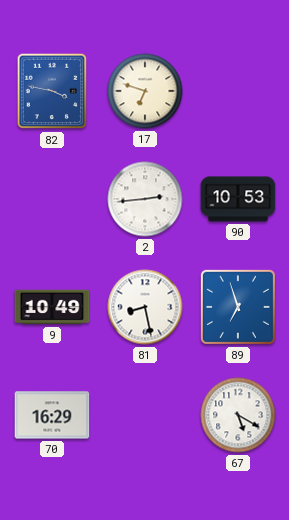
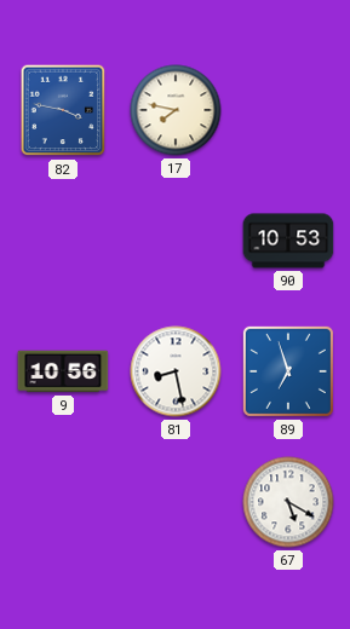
17: 6:48 -> 7:47 (176, 110)
2: 2:44 -> none (145, 199)
9: 10:49 -> 10:56 (63, 371)
70: 16:29 -> none (52, 415)
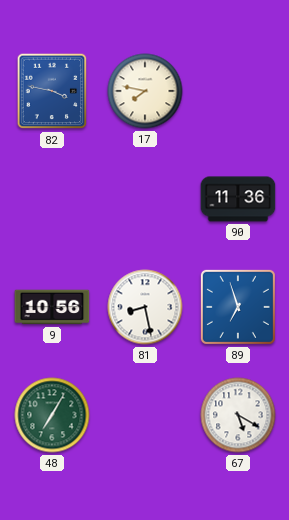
90: 10:53 -> 11:36 (238, 199)
48: none -> 7:05 (52, 415)
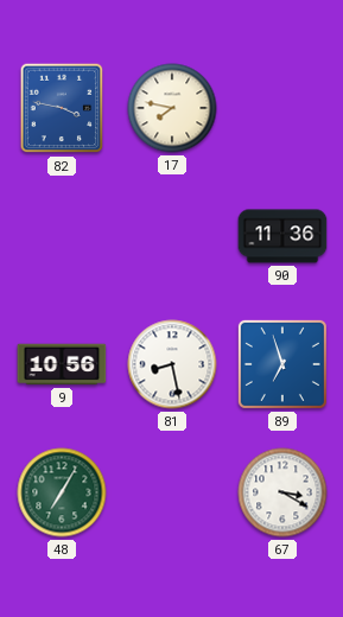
67: 5:20 -> 3:20 (282, 492)
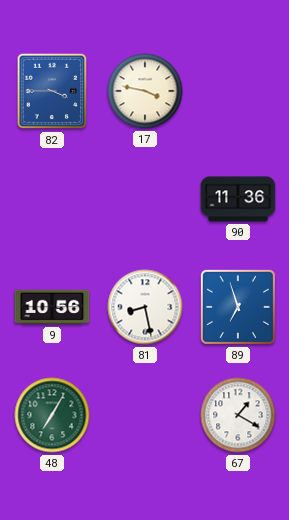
82: 3:47 -> 3:45 (52, 91)
17: 7:47 -> 3:47 (145, 91)
67: 3:20 -> 1:20 (238, 415)
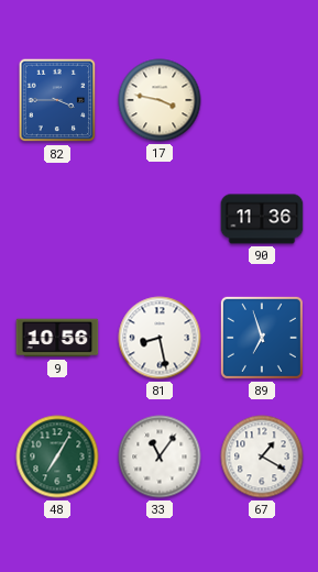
33: none -> 11:06 (160, 457)
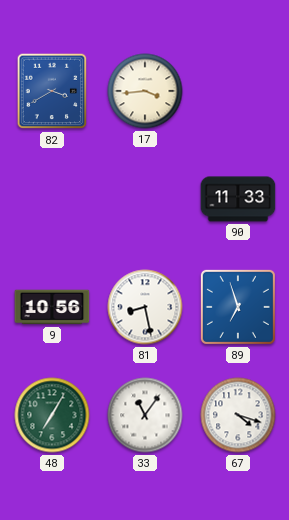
82: 3:45 -> 3:40 (52, 91)
17: 3:47 -> 3:44 (145, 91)
90: 11:36 -> 11:33 (238, 199)
67: 1:20 -> 4:18 (238, 415)
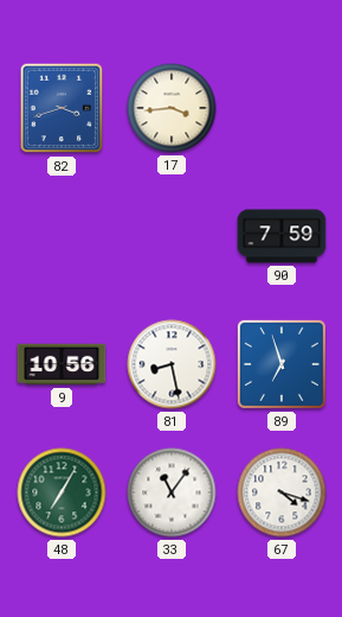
82: 3:40 -> 3:42 (62, 108)
90: 11:33 -> 7:59 (282, 236)
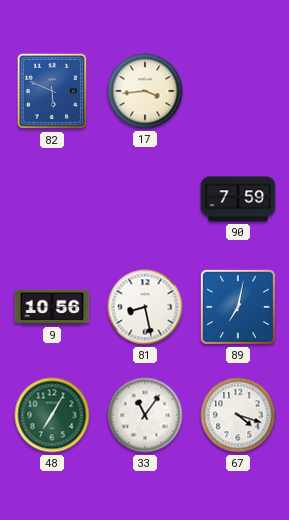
82: 3:42 -> 5:49 (52, 91)
89: 6:57 -> 7:02 (238, 307)
